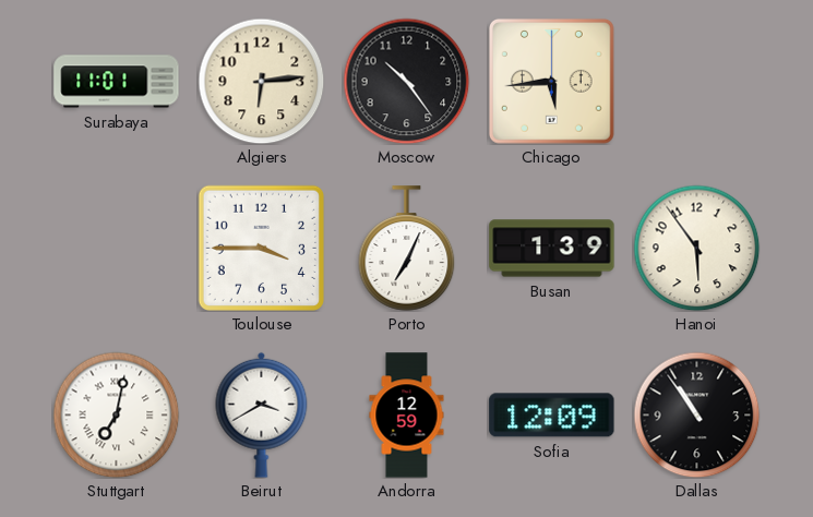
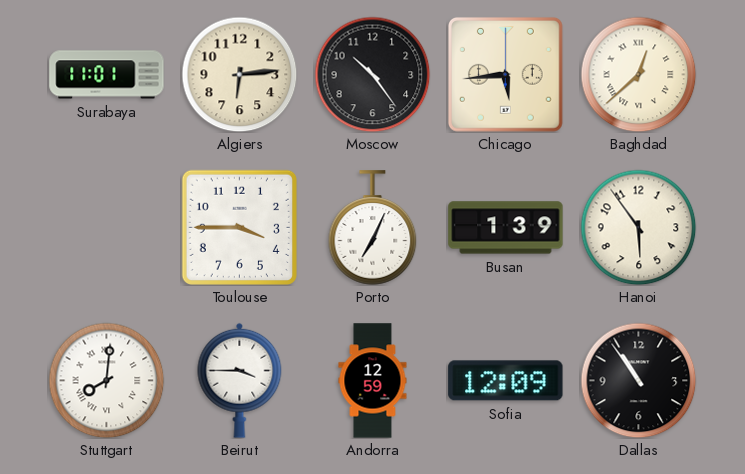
Baghdad: none -> 12:38 (638, 74)
Stuttgart: 7:02 -> 8:01 (106, 380)
Beirut: 3:40 -> 3:45 (240, 380)
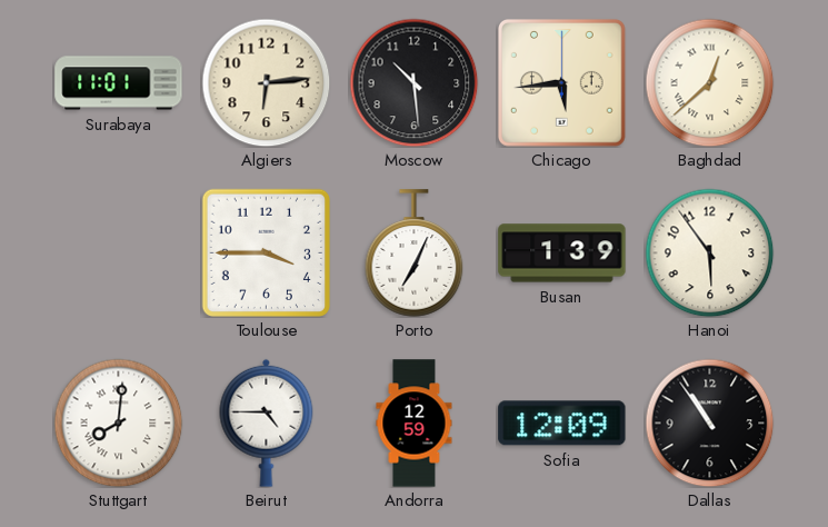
Moscow: 10:24 -> 10:29 (413, 82)
Beirut: 3:45 -> 4:45 (267, 422)
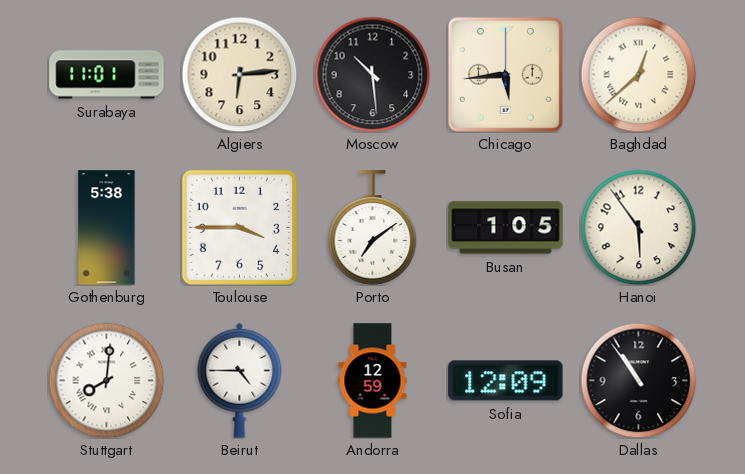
Gothenburg: none -> 5:38 (107, 228)
Porto: 7:04 -> 7:09 (373, 228)
Busan: 1:39 -> 1:05 (506, 228)
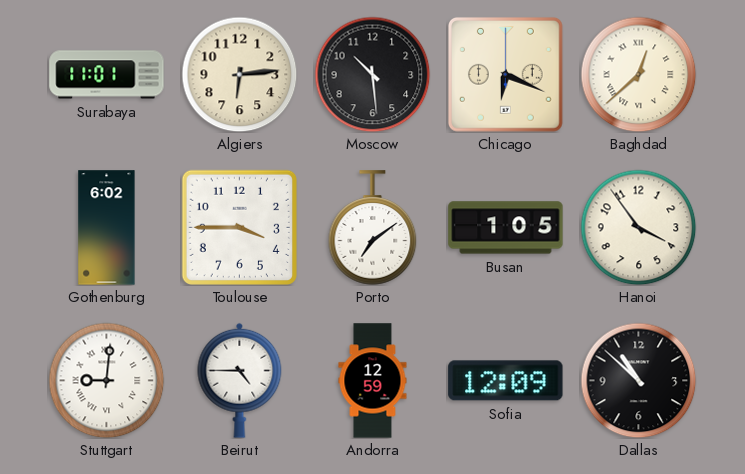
Chicago: 5:44 -> 6:19 (505, 74)
Gothenburg: 5:38 -> 6:02 (107, 228)
Hanoi: 5:54 -> 3:54 (638, 227)
Stuttgart: 8:01 -> 9:01 (106, 380)
Dallas: 10:54 -> 10:52 (638, 380)
